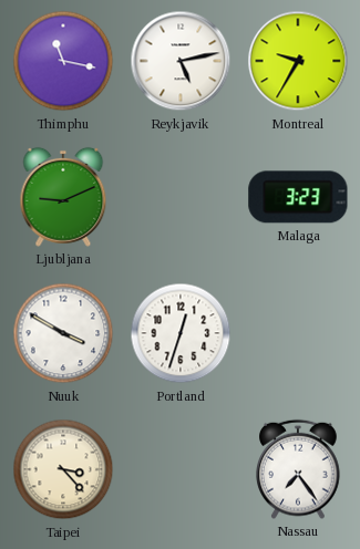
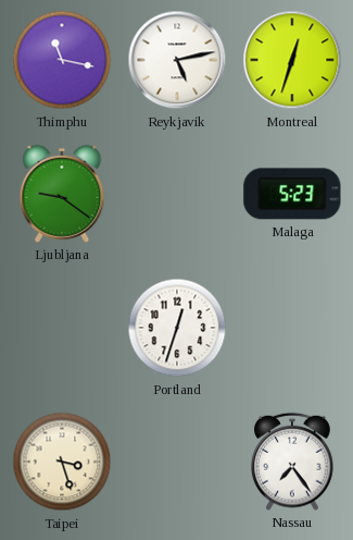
Montreal: 9:35 -> 12:33 (292, 60)
Ljubljana: 9:11 -> 9:21 (62, 194)
Malaga: 3:23 -> 5:23 (292, 194)
Nuuk: 3:50 -> none (63, 333)
Taipei: 3:23 -> 3:27 (62, 462)
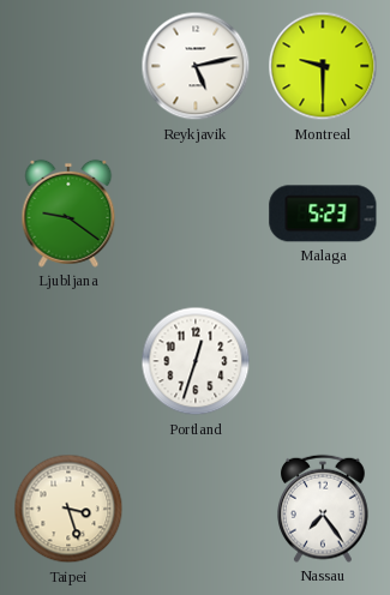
Thimphu: 11:17 -> none (62, 60)
Montreal: 12:33 -> 9:30 (323, 66)
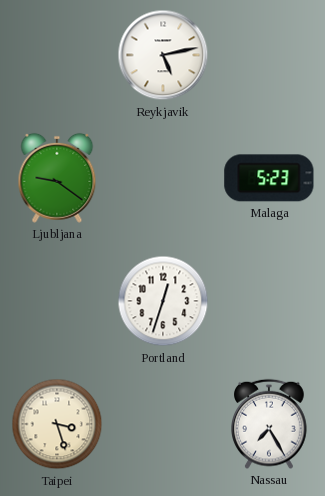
Montreal: 9:30 -> none (323, 66)
Nassau: 7:24 -> 7:25 (270, 424)
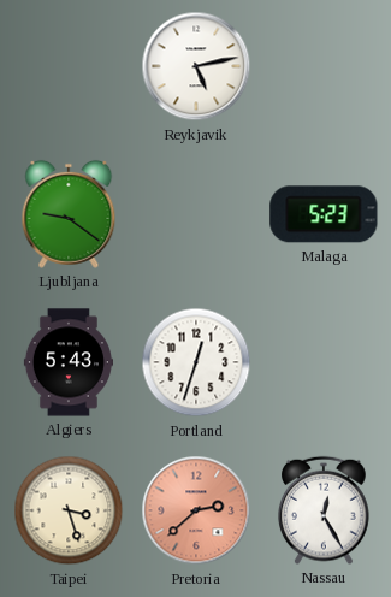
Algiers: none -> 5:43 (69, 362)
Pretoria: none -> 2:38 (196, 510)
Nassau: 7:25 -> 12:25 (325, 510)
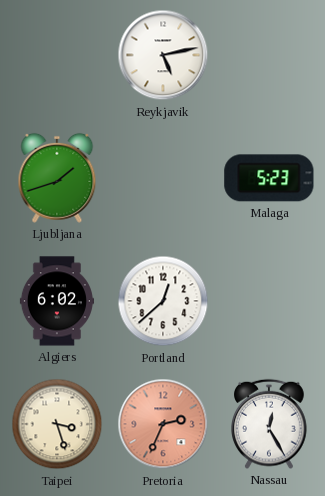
Ljubljana: 9:21 -> 1:42 (57, 178)
Algiers: 5:43 -> 6:02 (57, 301)
Portland: 12:33 -> 12:38 (163, 301)
Pretoria: 2:38 -> 2:34 (163, 424)
